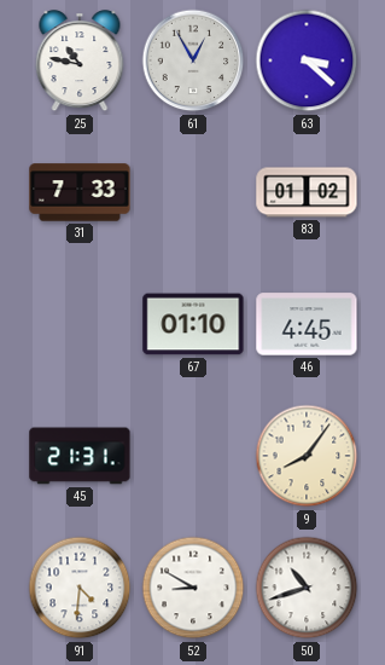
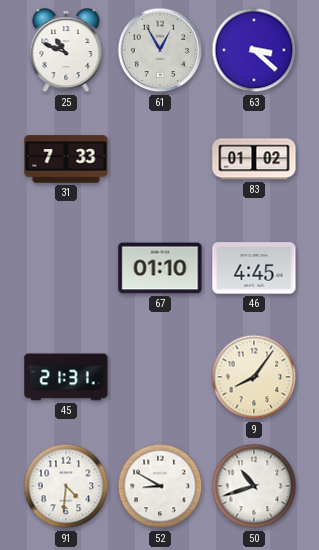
25: 10:47 -> 10:49 (66, 51)
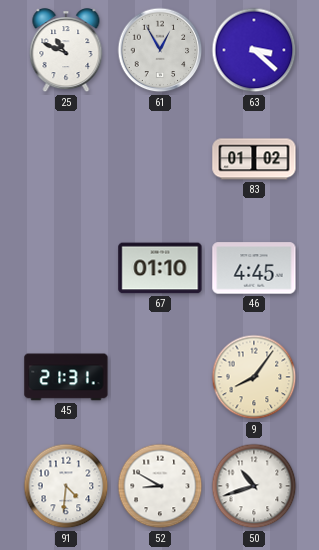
31: 7:33 -> none (66, 159)
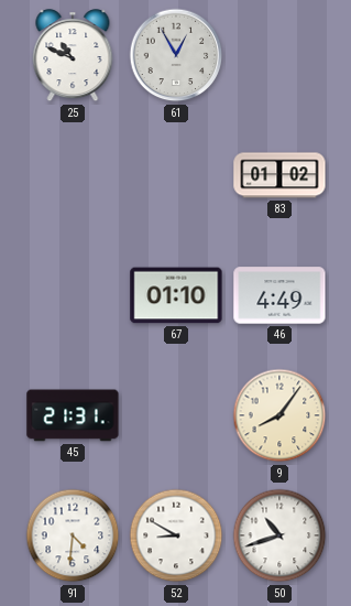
63: 3:22 -> none (254, 50)
46: 4:45 -> 4:49 (279, 295)
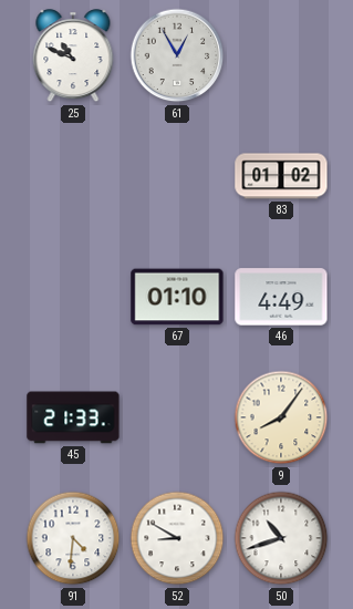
45: 21:31 -> 21:33 (73, 417)
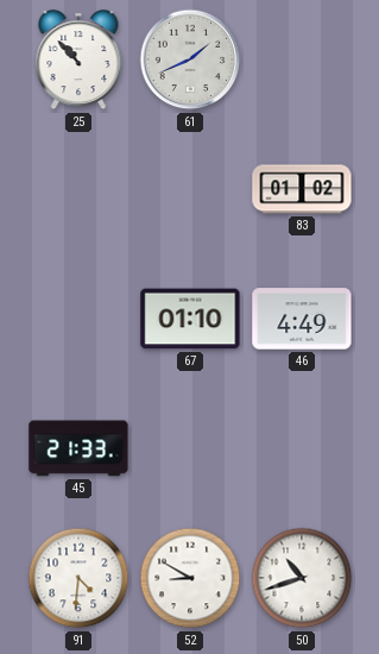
25: 10:49 -> 10:53 (78, 61)
61: 12:55 -> 1:41 (190, 59)
9: 8:06 -> none (281, 417)
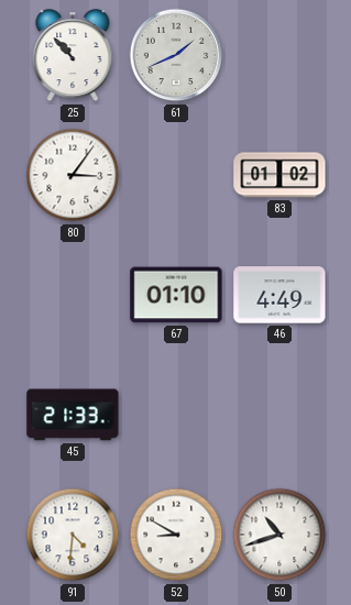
80: none -> 3:06 (73, 175)
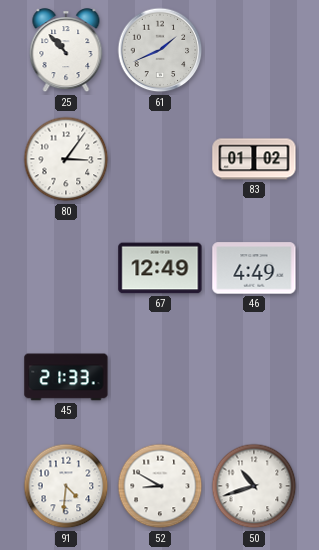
67: 01:10 -> 12:49 (160, 268)
